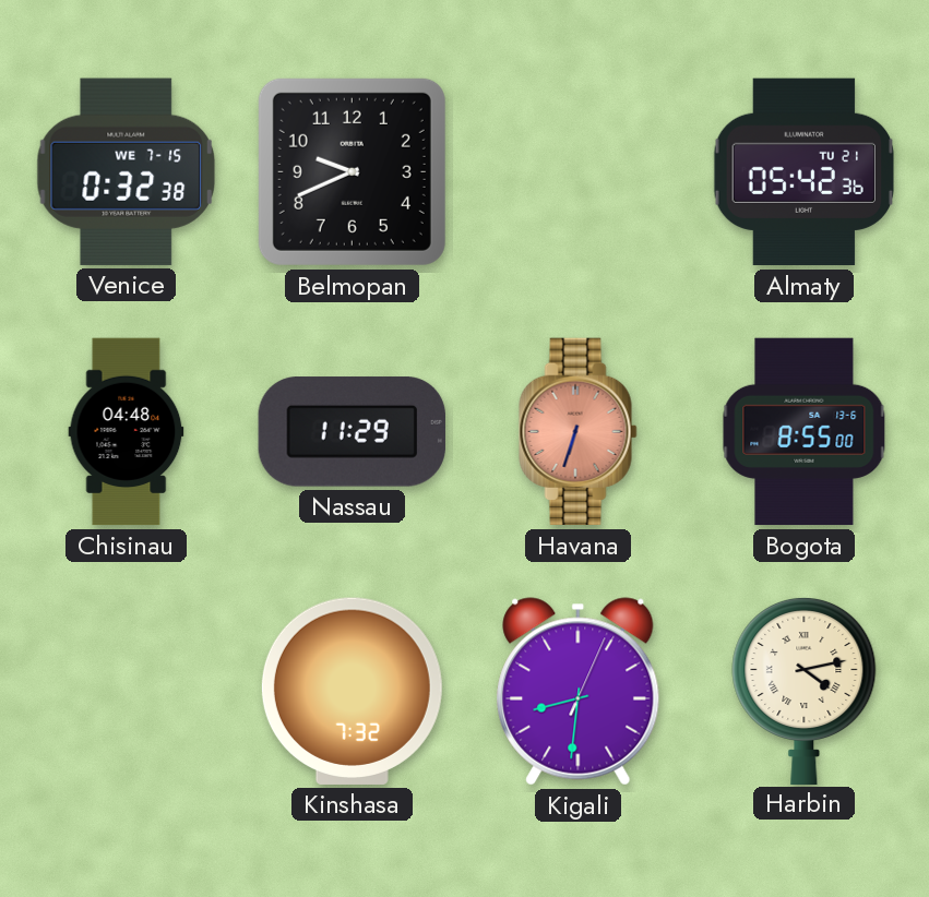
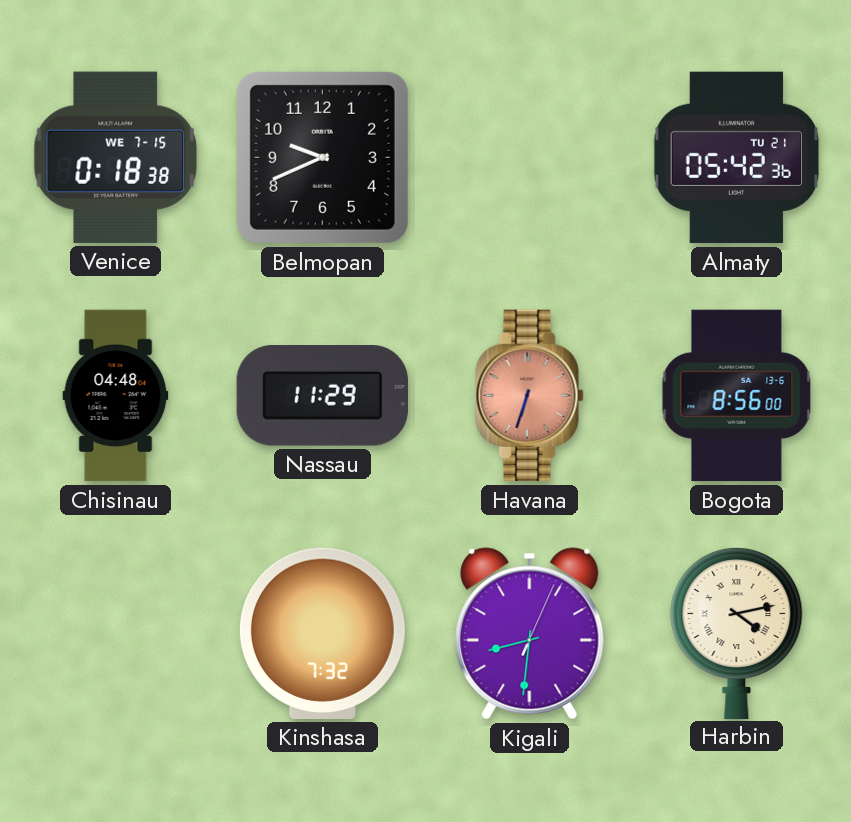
Venice: 0:32 -> 0:18 (116, 157)
Bogota: 8:55 -> 8:56 (737, 396)
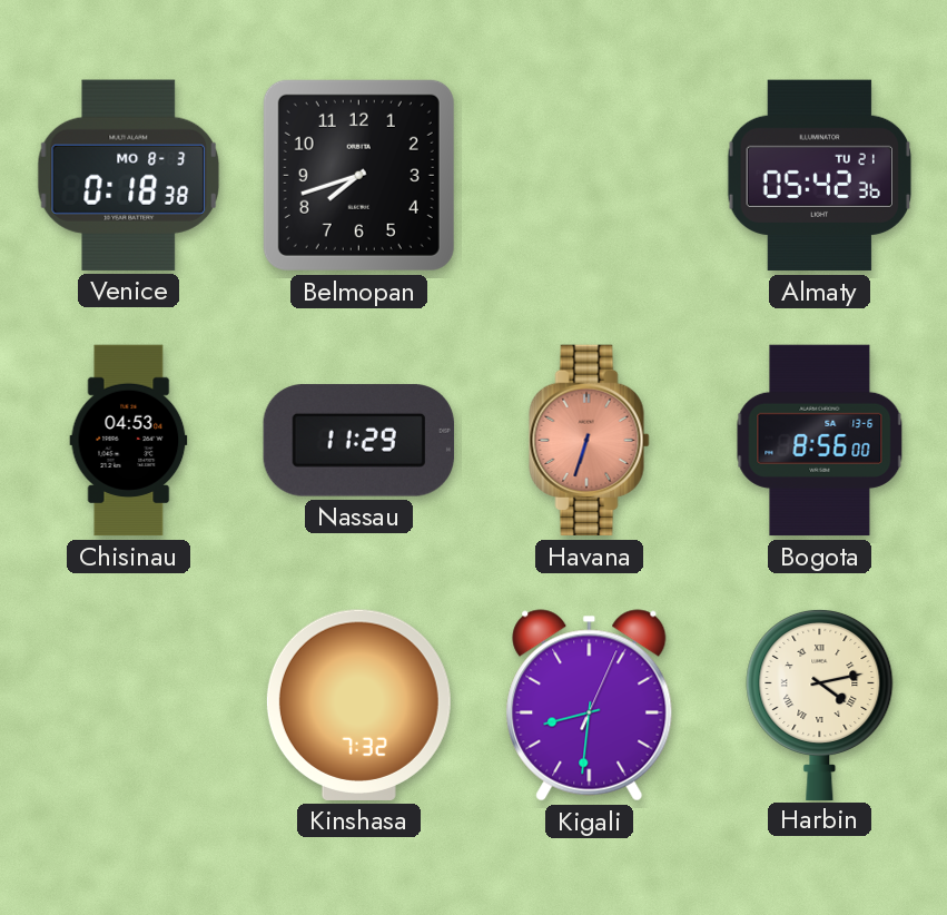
Venice date: WE 7-15 -> MO 8-3 (129, 175)
Belmopan: 9:41 -> 7:42 (358, 175)
Chisinau: 04:48 -> 04:53 (129, 441)
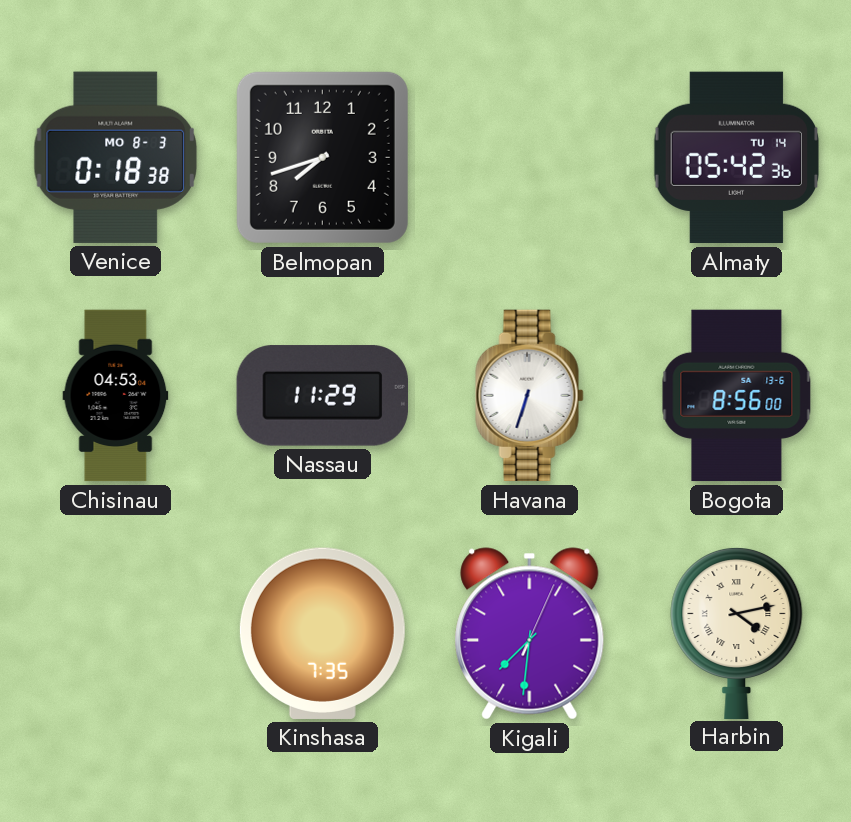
Almaty date: TU 21 -> TU 14 (737, 158)
Havana dial: salmon -> white (530, 396)
Kinshasa: 7:32 -> 7:35 (322, 633)
Kigali: 8:31 -> 7:31 (530, 634)
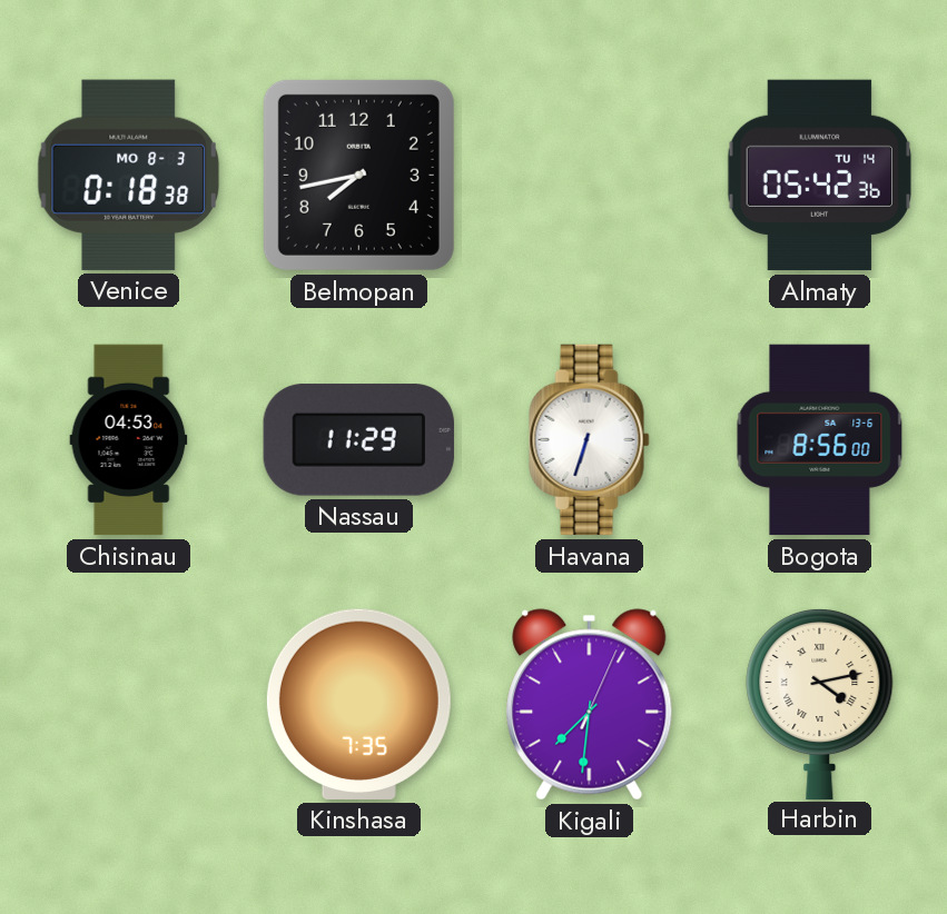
Belmopan: 7:42 -> 7:43 (358, 175)
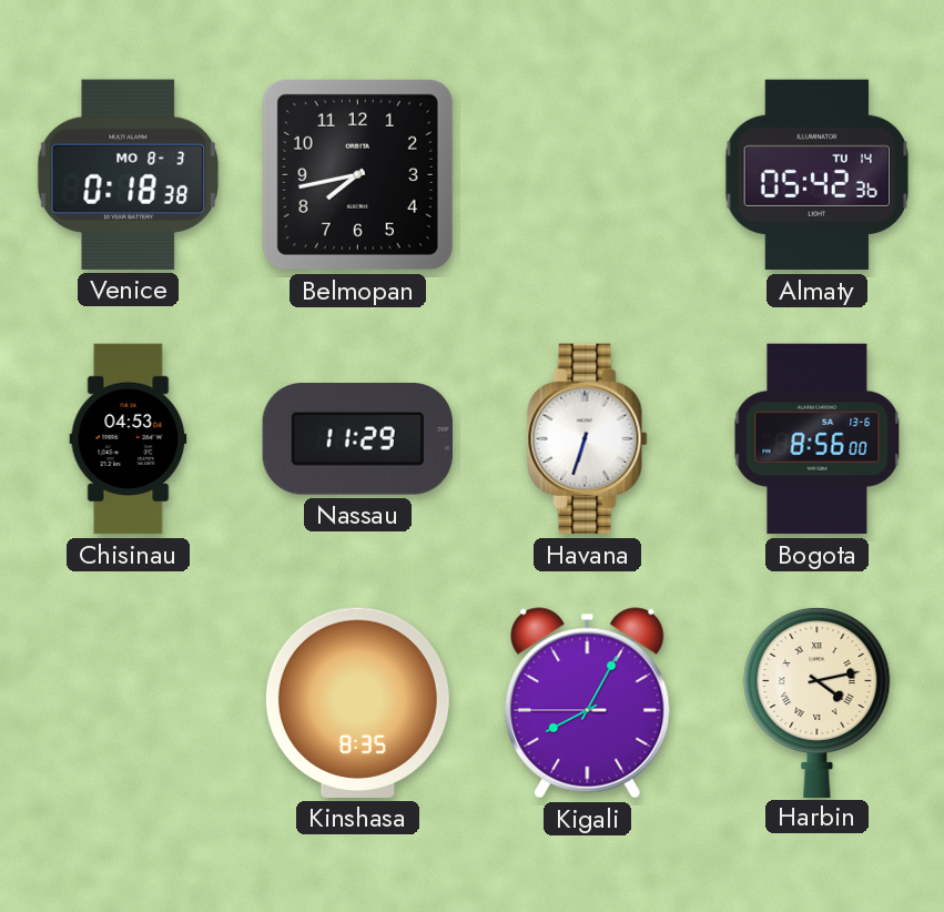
Kinshasa: 7:35 -> 8:35 (357, 702)
Kigali: 7:31 -> 8:04 (588, 703)
